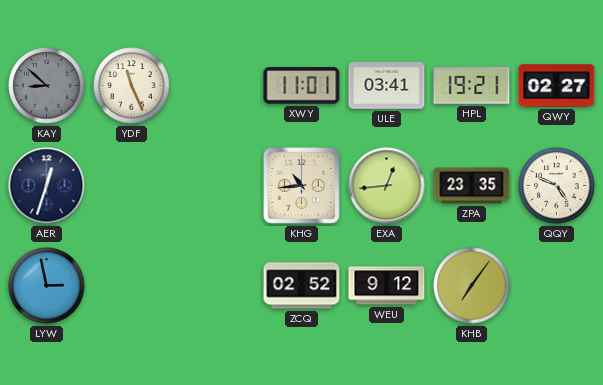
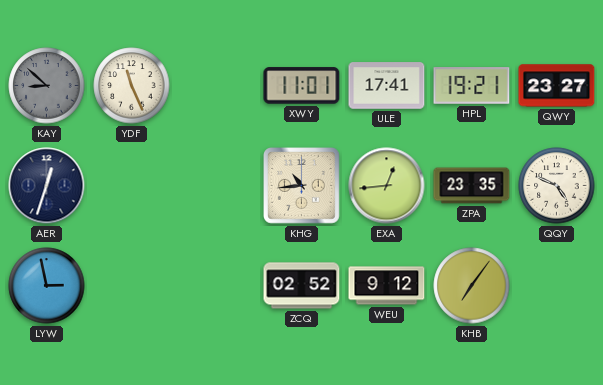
ULE: 03:41 -> 17:41 (387, 86)
QWY: 02:27 -> 23:27 (557, 86)
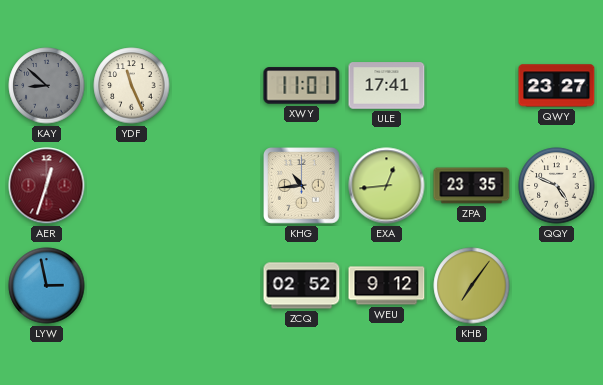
HPL: 19:21 -> none (472, 86)
AER dial: navy -> burgundy (47, 186)
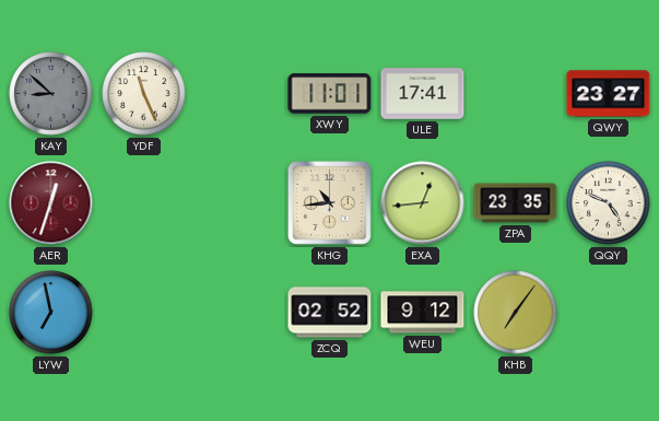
LYW: 2:58 -> 6:58 (51, 313)
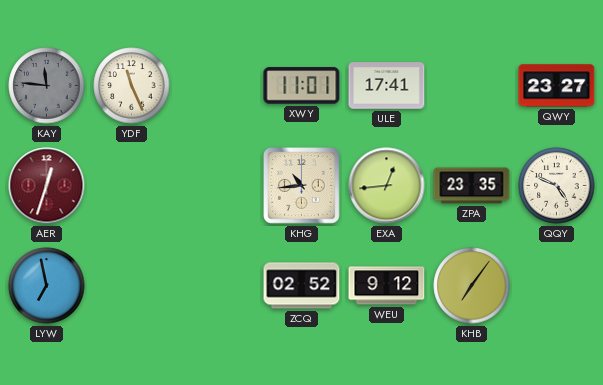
KAY: 8:52 -> 11:46 (47, 86)
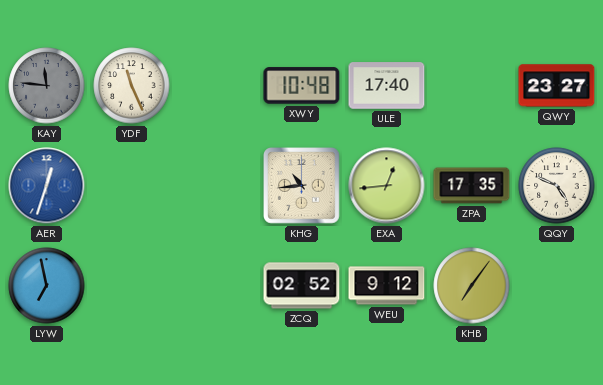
XWY: 11:01 -> 10:48 (302, 86)
ULE: 17:41 -> 17:40 (387, 86)
AER dial: burgundy -> blue (47, 186)
ZPA: 23:35 -> 17:35 (472, 186)
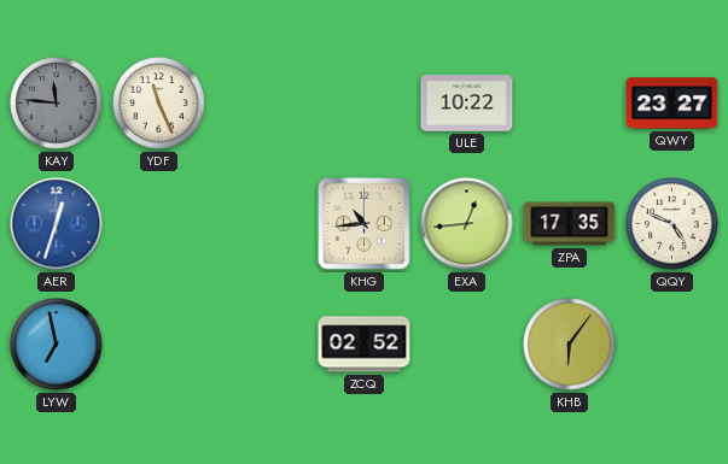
XWY: 10:48 -> none (302, 86)
ULE: 17:40 -> 10:22 (467, 104)
WEU: 9:12 -> none (387, 286)
KHB: 7:06 -> 6:06 (570, 345)
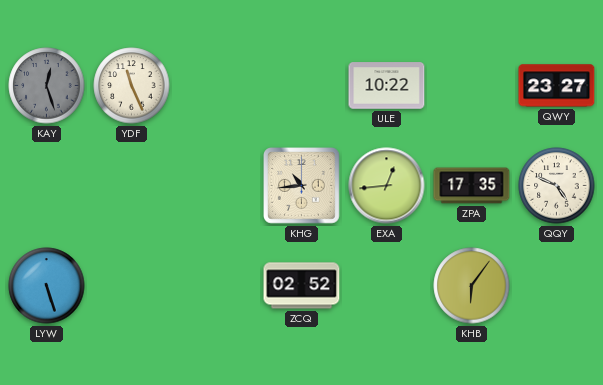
KAY: 11:46 -> 12:27 (47, 86)
AER: 12:33 -> none (57, 224)
LYW: 6:58 -> 5:27 (47, 286)
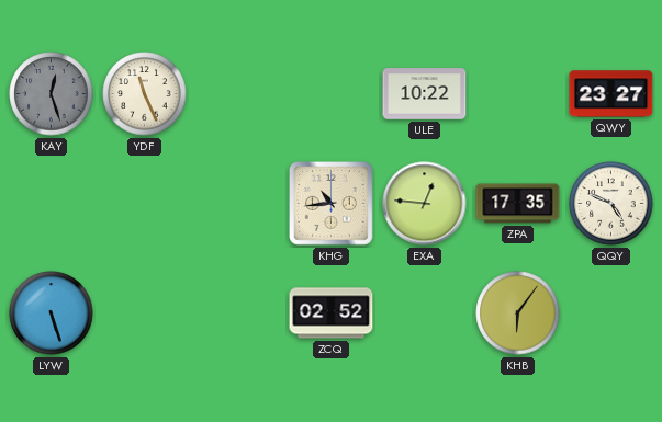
EXA: 12:44 -> 12:46 (425, 204)
